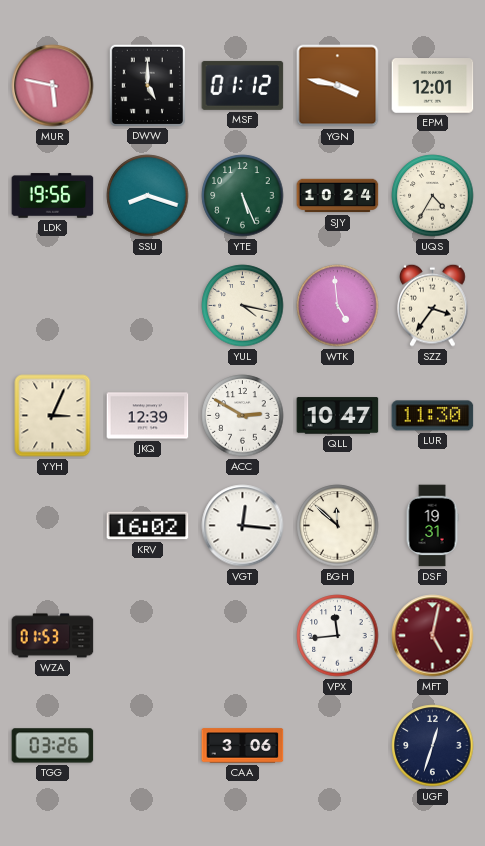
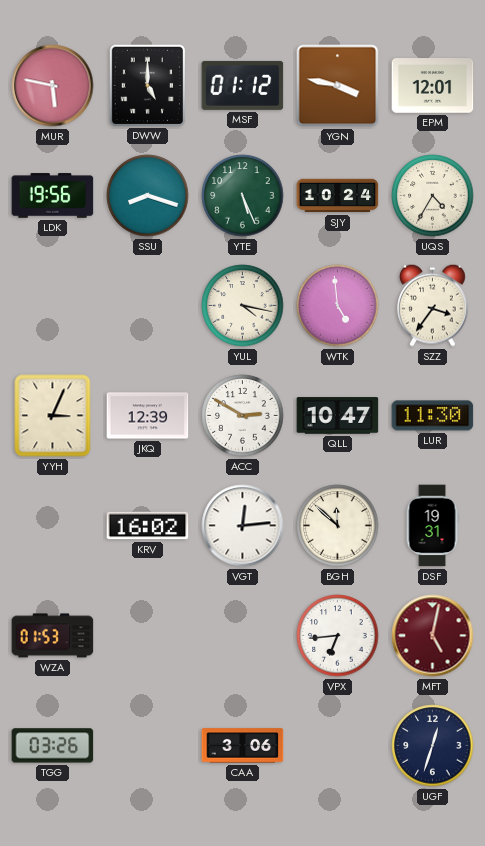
VGT: 12:16 -> 12:14 (243, 526)
VPX: 11:44 -> 6:44 (338, 636)
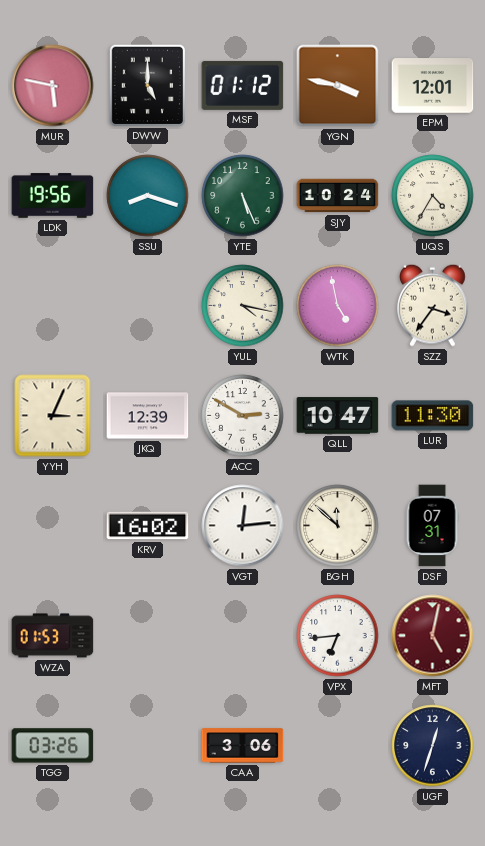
WTK: 4:59 -> 4:58 (338, 306)
DSF: 19:31 -> 07:31 (432, 526)
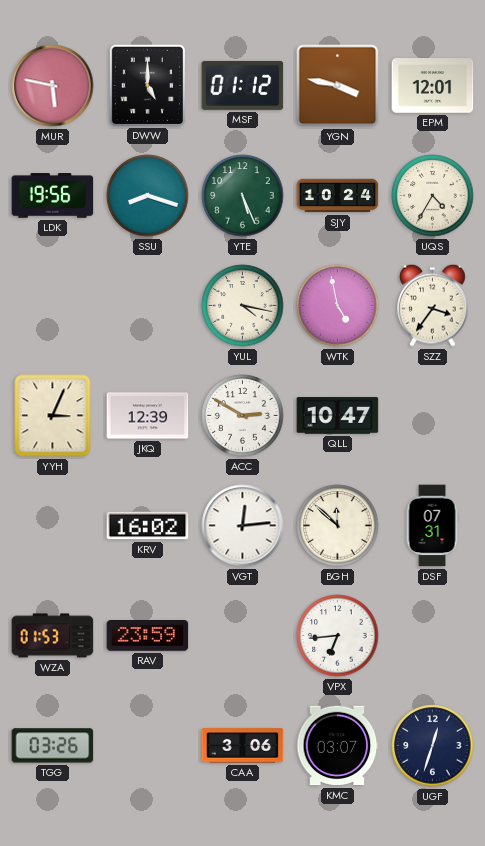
LUR: 11:30 -> none (433, 416)
RAV: none -> 23:59 (148, 636)
MFT: 5:02 -> none (433, 636)
KMC: none -> 03:07 (337, 746)
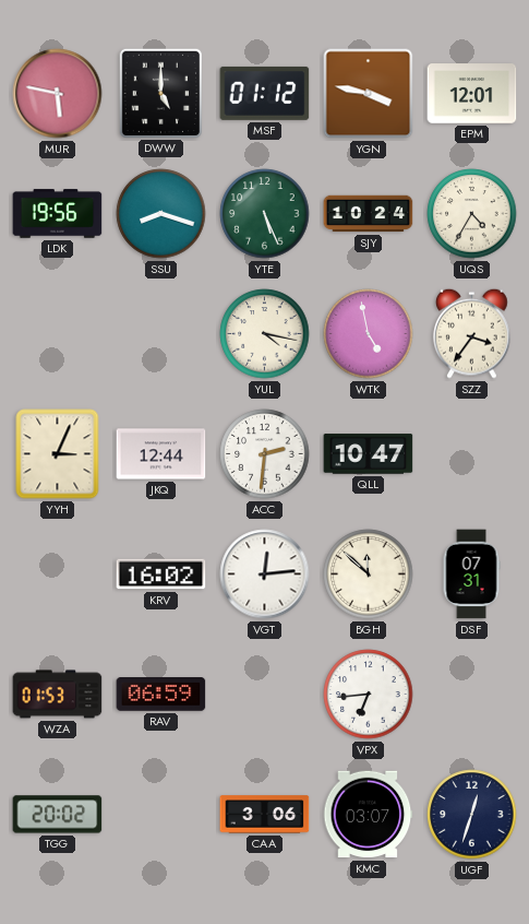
JKQ: 12:39 -> 12:44 (161, 454)
ACC: 2:50 -> 2:31 (265, 454)
RAV: 23:59 -> 06:59 (161, 695)
TGG: 03:26 -> 20:02 (58, 815)
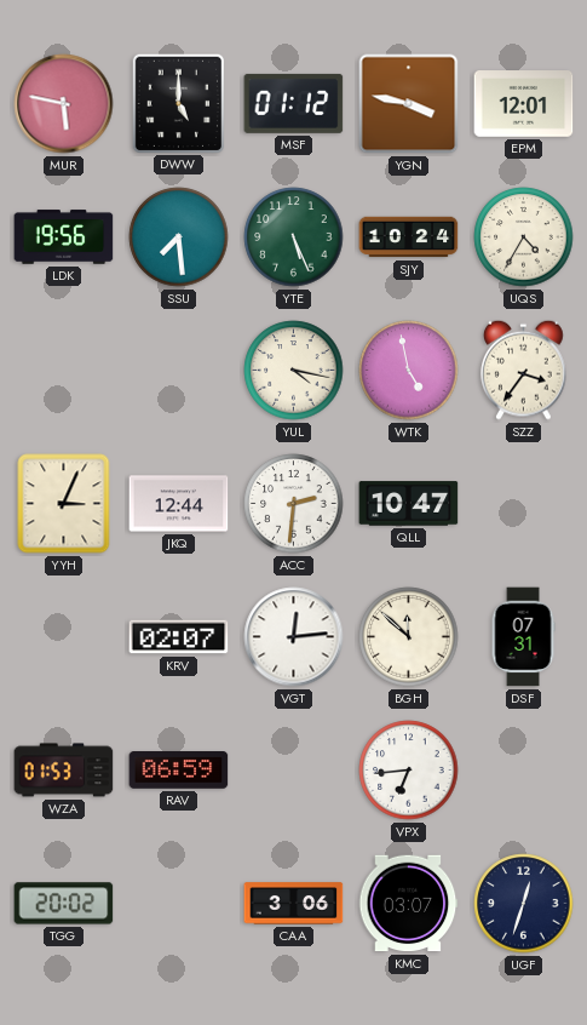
SSU: 8:18 -> 7:29 (179, 237)
KRV: 16:02 -> 02:07 (179, 637)
